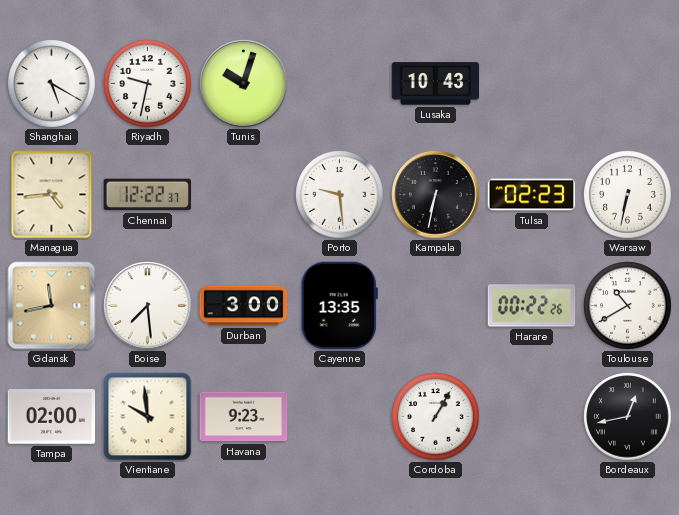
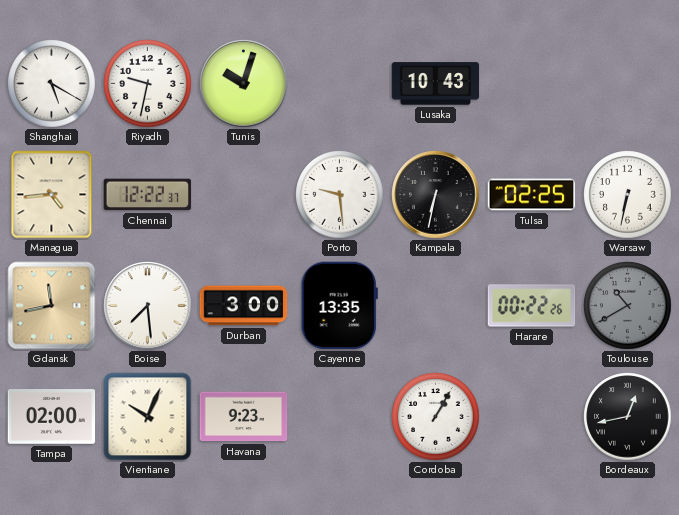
Tulsa: 02:23 -> 02:25 (532, 195)
Toulouse dial: white -> grey (628, 306)
Vientiane: 9:59 -> 10:04 (148, 417)
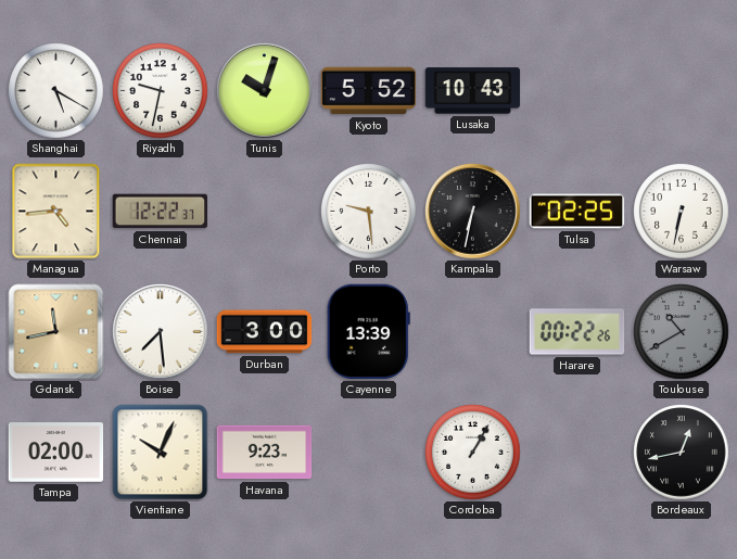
Kyoto: none -> 5:52 (369, 91)
Cayenne: 13:35 -> 13:39 (368, 332)
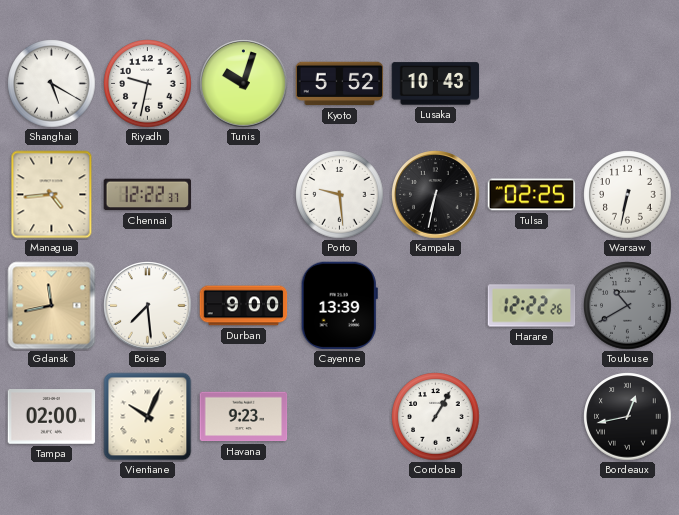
Durban: 3:00 -> 9:00 (244, 306)
Harare: 00:22 -> 12:22 (532, 306)
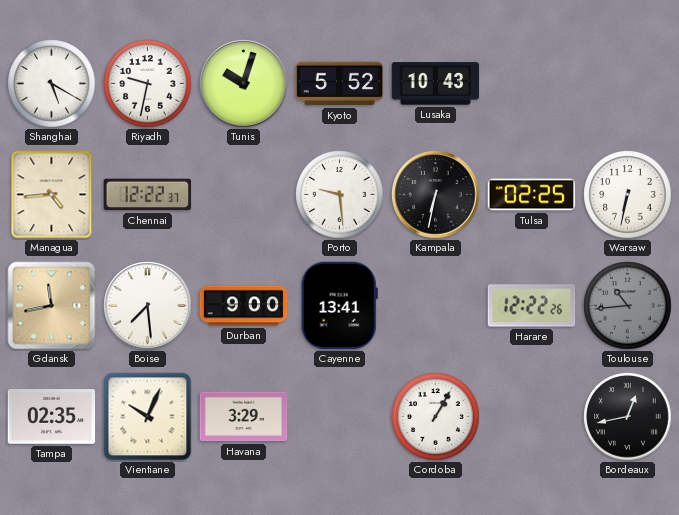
Cayenne: 13:39 -> 13:41 (339, 306)
Toulouse: 10:40 -> 10:44 (628, 306)
Tampa: 02:00 -> 02:35 (52, 417)
Havana: 9:23 -> 3:29 (244, 417)
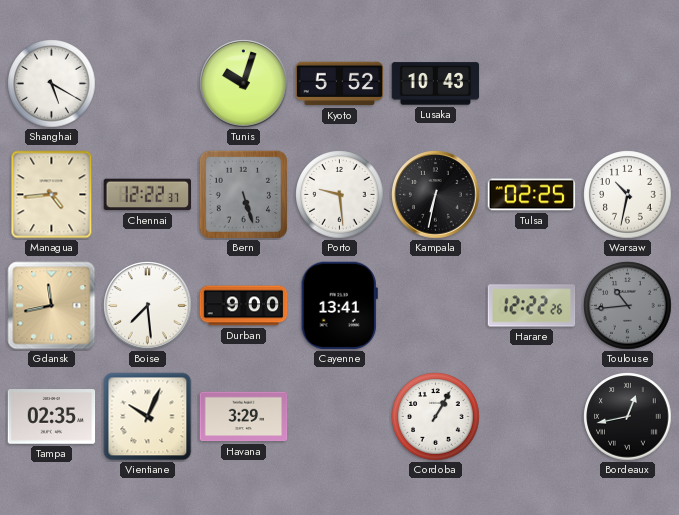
Riyadh: 9:32 -> none (148, 84)
Bern: none -> 5:27 (243, 194)
Warsaw: 6:32 -> 10:32 (628, 195)
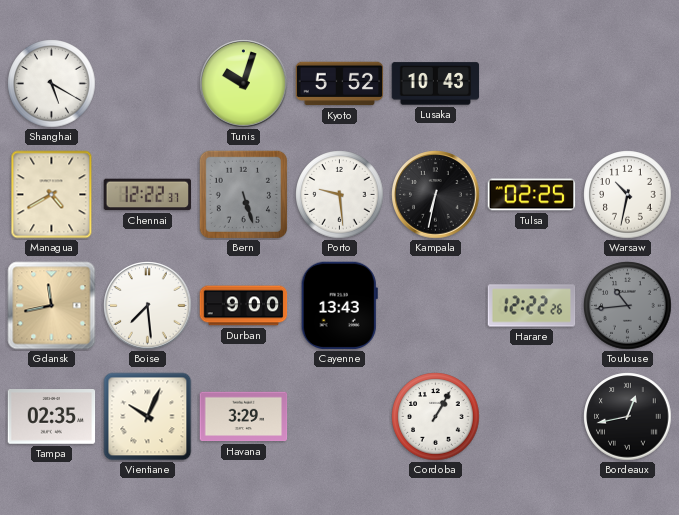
Managua: 4:44 -> 4:40 (52, 195)
Cayenne: 13:41 -> 13:43 (339, 306)
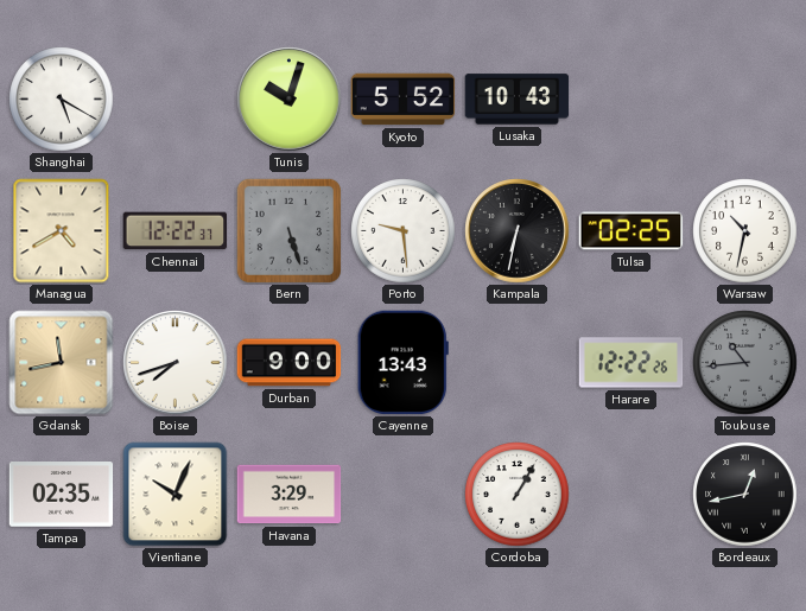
Boise: 7:29 -> 7:42 (176, 363)
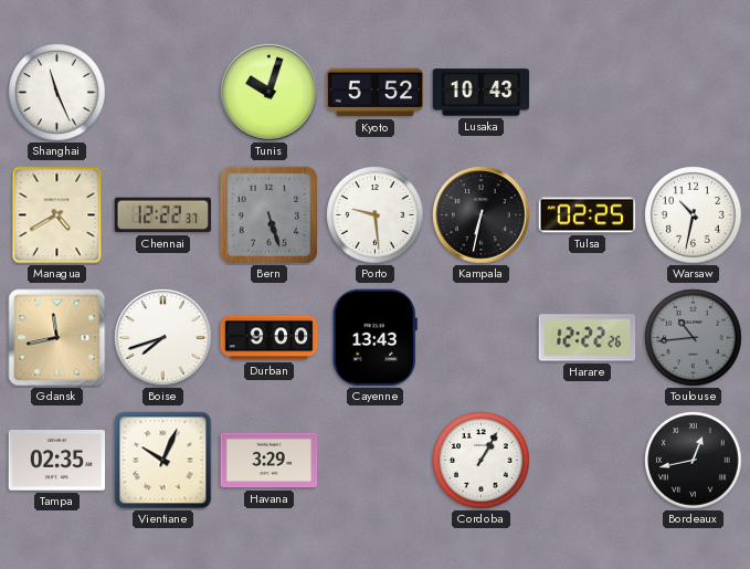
Shanghai: 5:20 -> 11:26 (57, 93)
